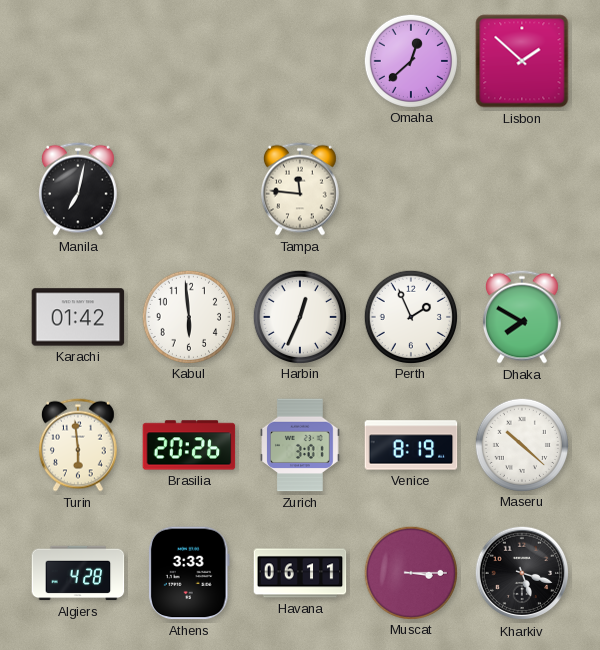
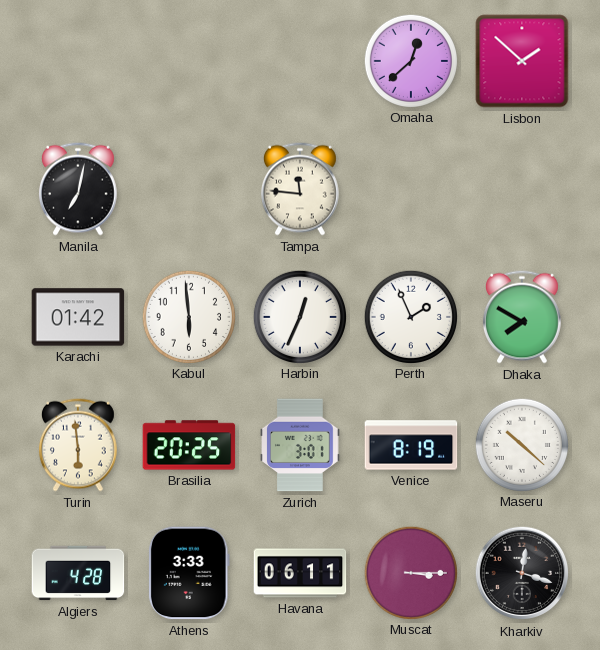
Brasilia: 20:26 -> 20:25 (189, 445)
Kharkiv: 5:18 -> 12:18 (522, 573)
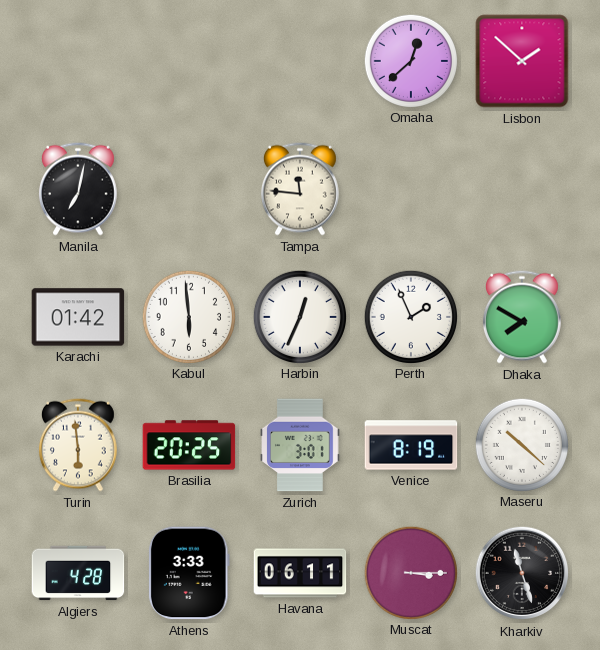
Kharkiv: 12:18 -> 11:27 (522, 573)
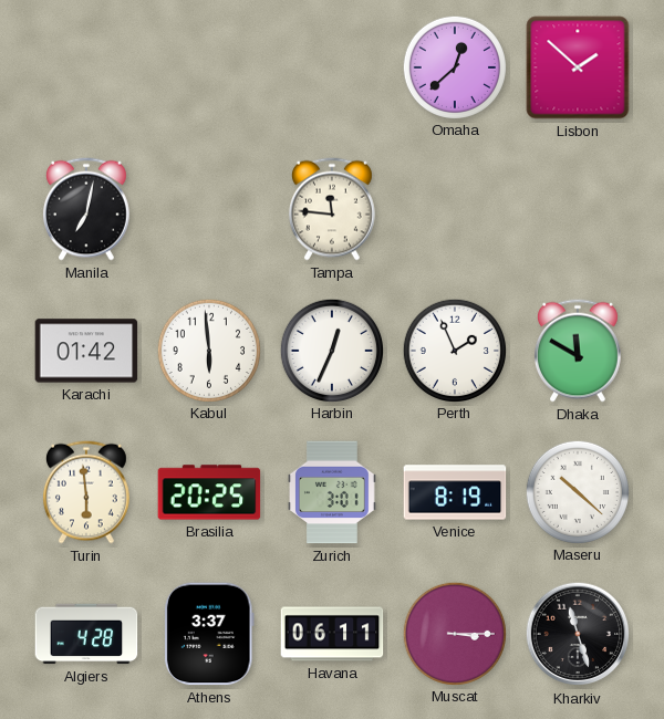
Dhaka: 7:50 -> 11:50 (578, 351)
Athens: 3:33 -> 3:37 (209, 634)
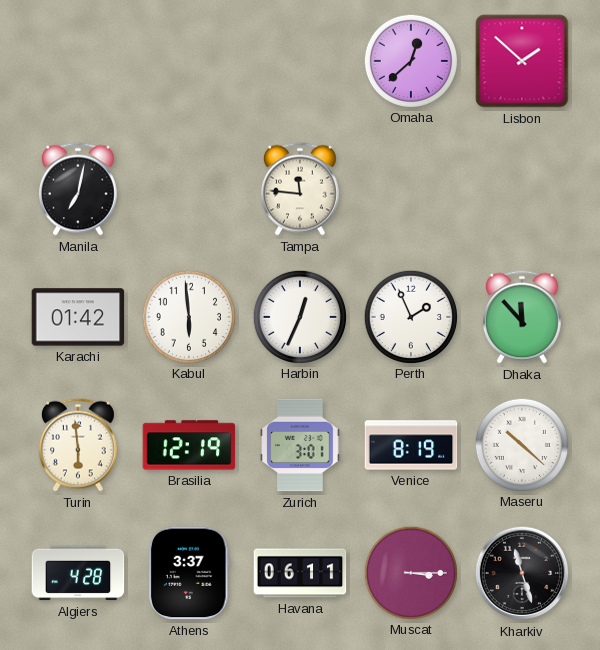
Dhaka: 11:50 -> 11:53 (522, 317)
Brasilia: 20:25 -> 12:19 (189, 445)
